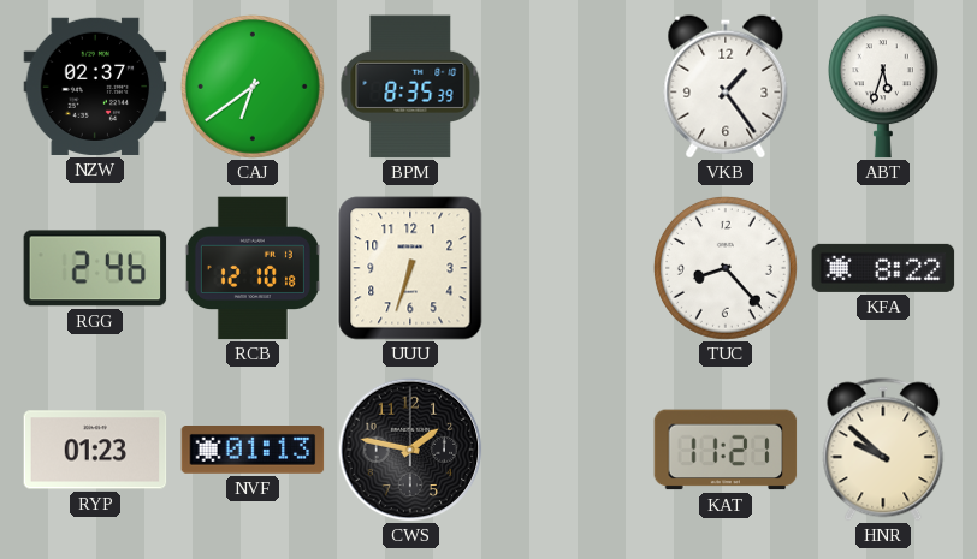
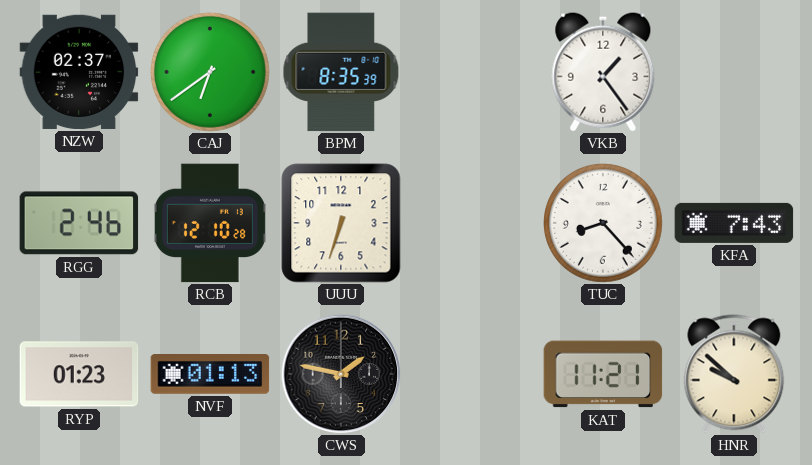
ABT: 5:33 -> none (883, 87)
RCB: 12:10:18 -> 12:10:28 (210, 223)
KFA: 8:22 -> 7:43 (734, 223)
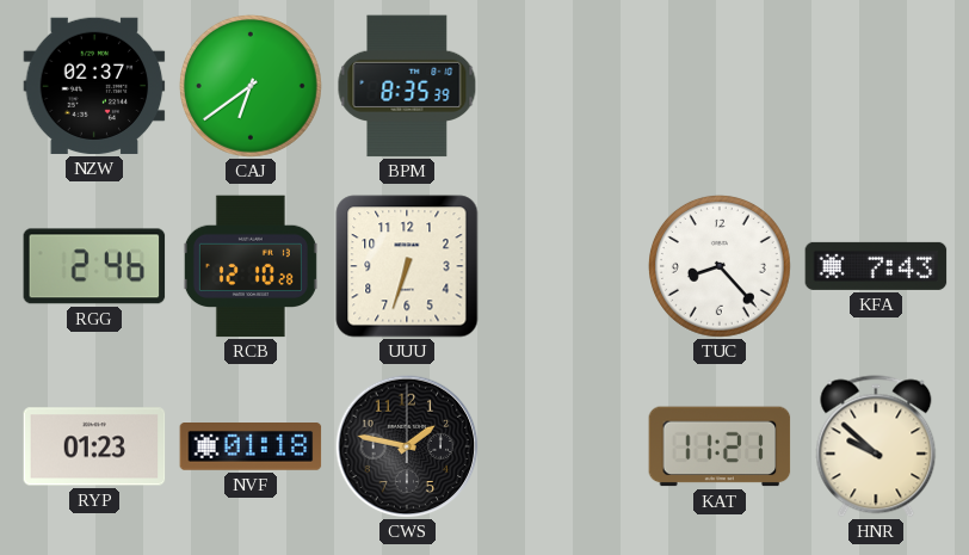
VKB: 1:24 -> none (603, 72)
NVF: 01:13 -> 01:18 (251, 448)
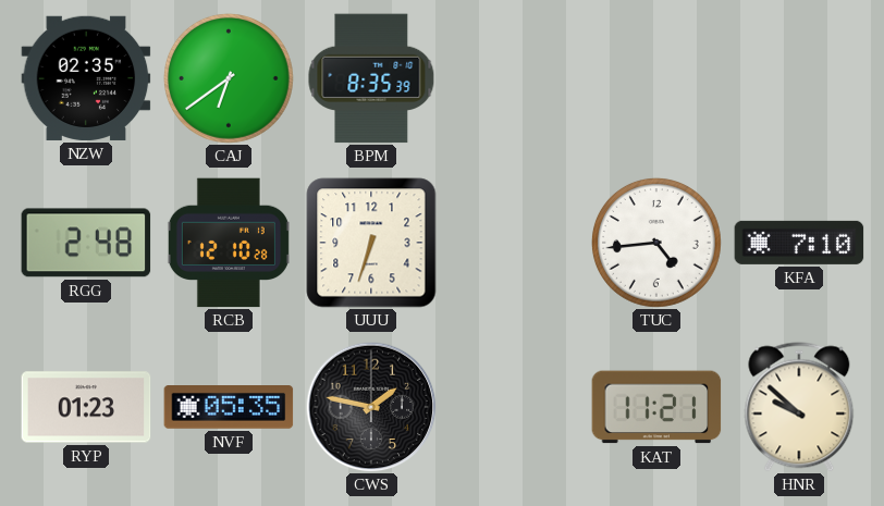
NZW: 02:37 -> 02:35 (86, 78)
RGG: 2:46 -> 2:48 (86, 243)
TUC: 8:23 -> 4:44 (656, 243)
KFA: 7:43 -> 7:10 (799, 243)
NVF: 01:18 -> 05:35 (229, 408)
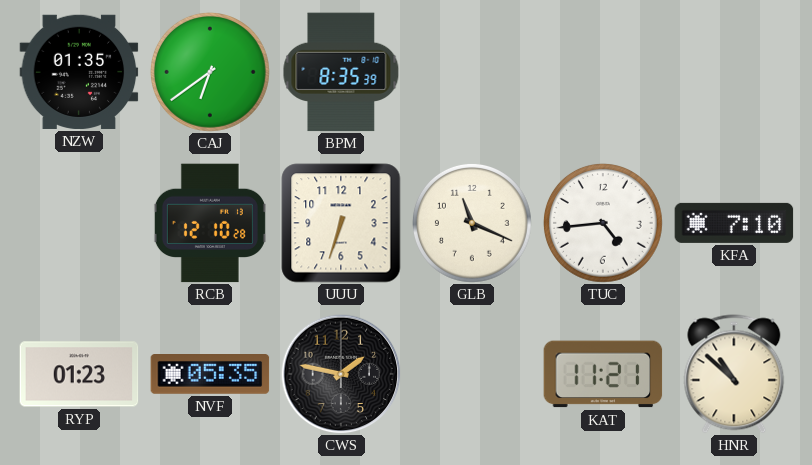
NZW: 02:35 -> 01:35 (79, 72)
RGG: 2:48 -> none (86, 243)
GLB: none -> 11:19 (472, 223)
HNR: 9:52 -> 10:52 (734, 374)
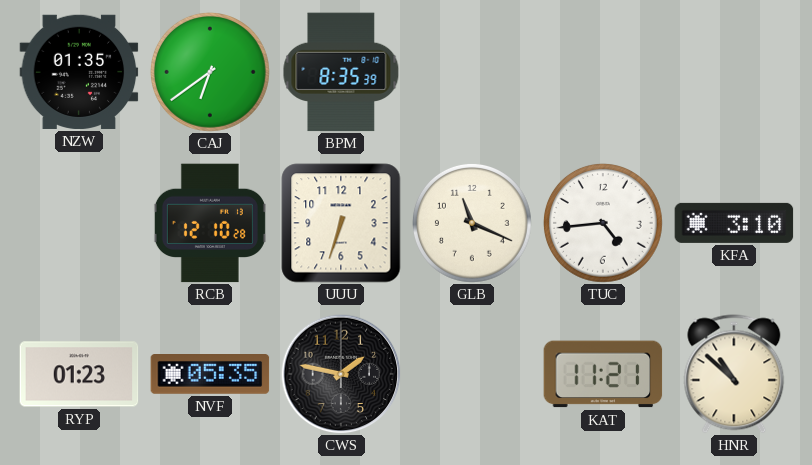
KFA: 7:10 -> 3:10 (734, 223)
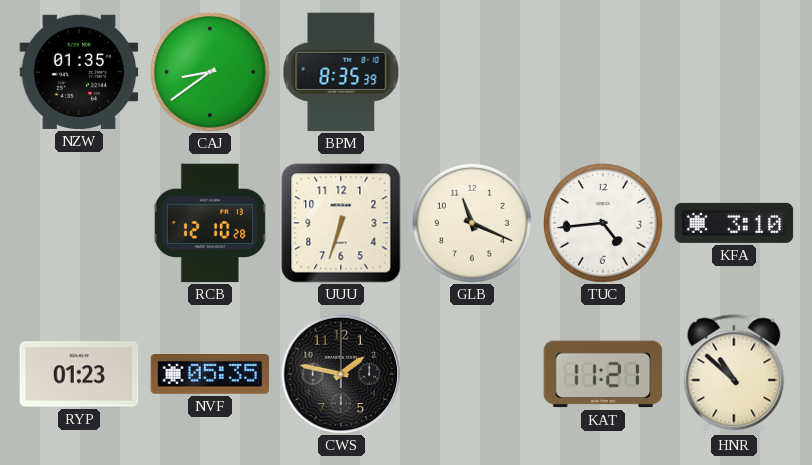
CAJ: 6:39 -> 8:39 (210, 72)
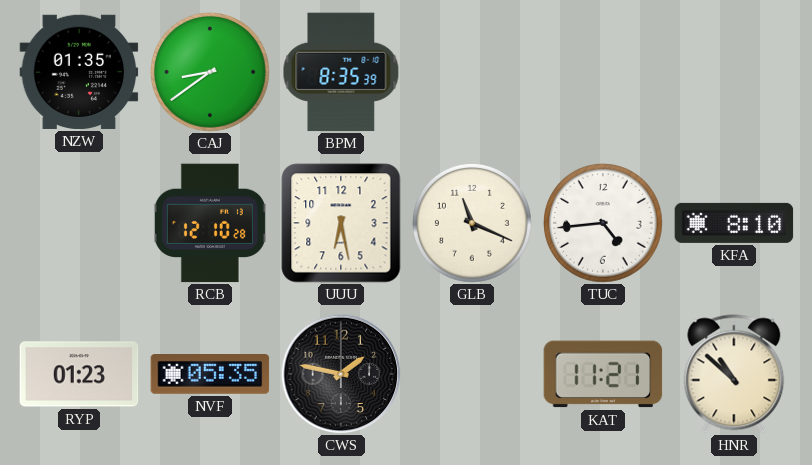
UUU: 6:33 -> 6:28 (341, 223)
KFA: 3:10 -> 8:10 (734, 223)
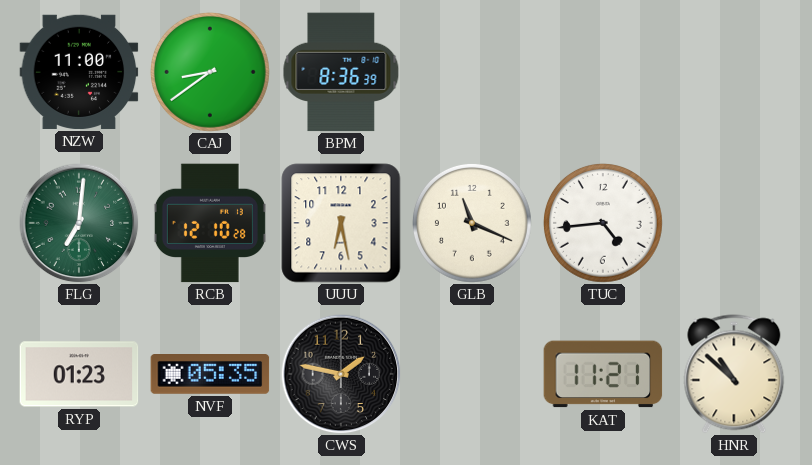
NZW: 01:35 -> 11:00 (79, 72)
BPM: 8:35 -> 8:36 (341, 72)
FLG: none -> 7:01 (79, 223)
KFA: 8:10 -> none (734, 223)
